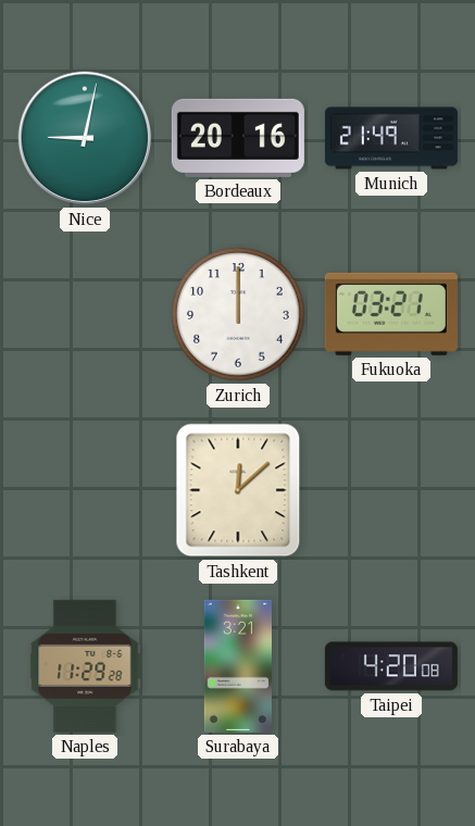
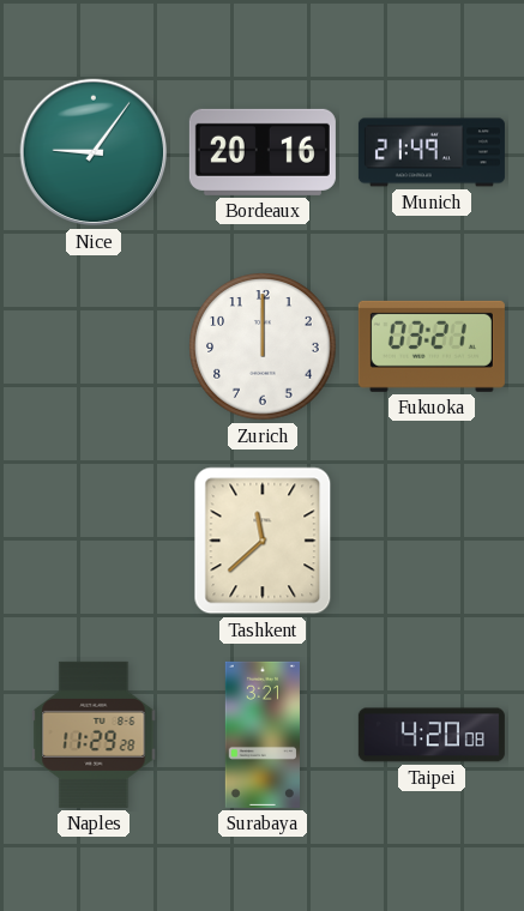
Nice: 9:02 -> 9:06 (94, 152)
Tashkent: 12:08 -> 11:38 (263, 541)
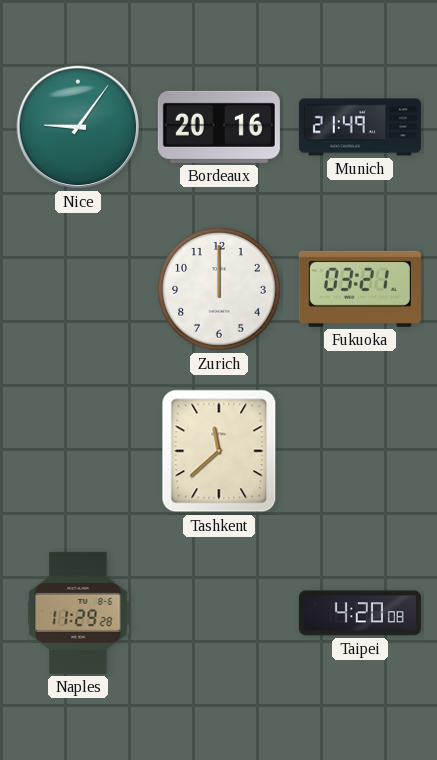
Surabaya: 3:21 -> none (263, 735)
